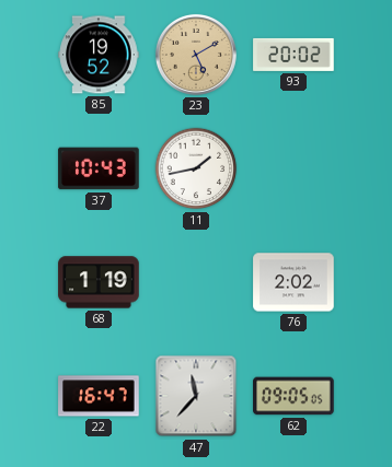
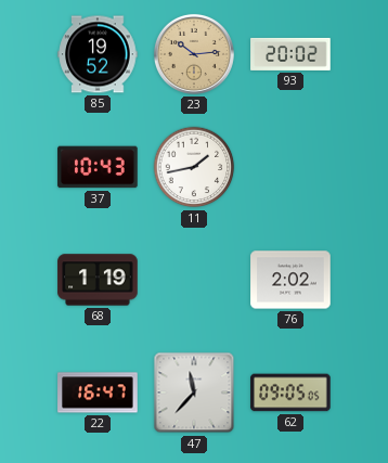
23: 5:10 -> 10:14 (194, 54)
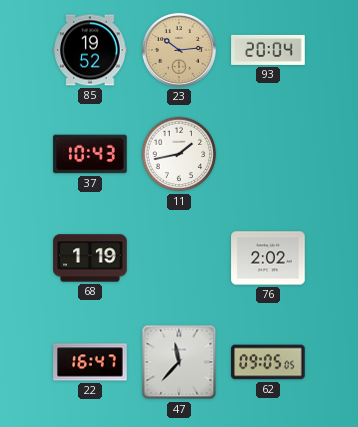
93: 20:02 -> 20:04 (268, 50)
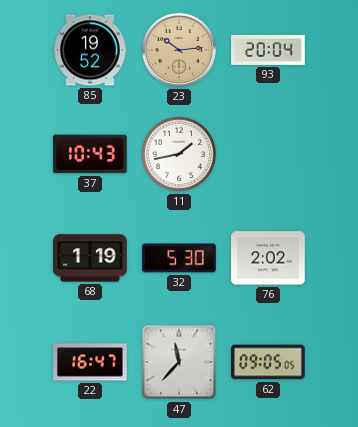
32: none -> 5:30 (179, 258)
